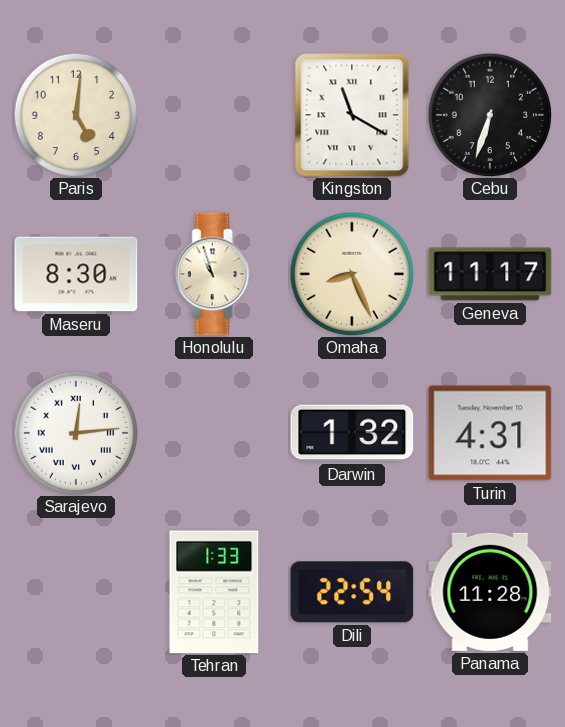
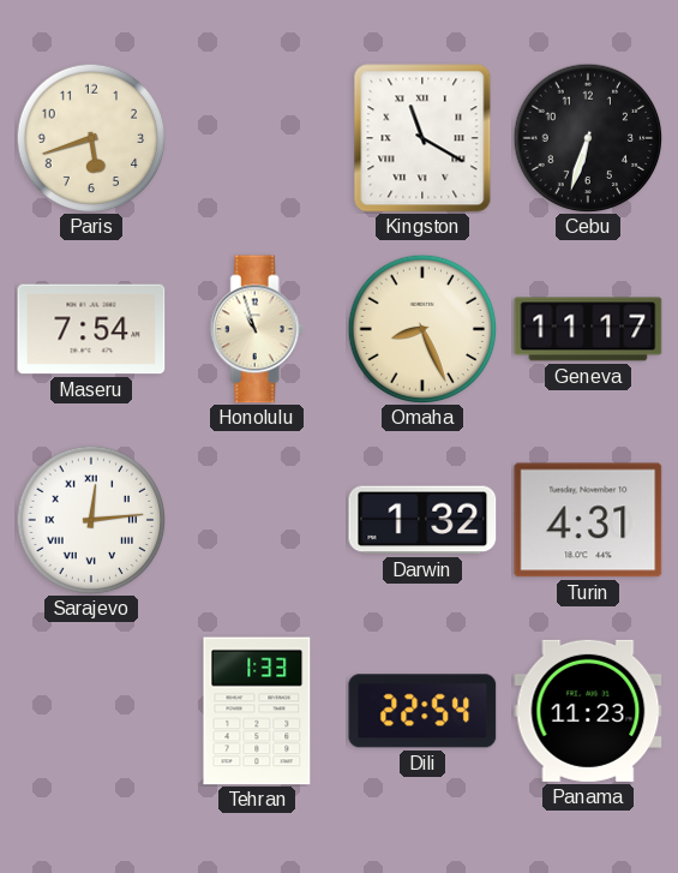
Paris: 5:01 -> 5:42 (91, 138)
Maseru: 8:30 -> 7:54 (91, 329)
Panama: 11:28 -> 11:23 (588, 711)
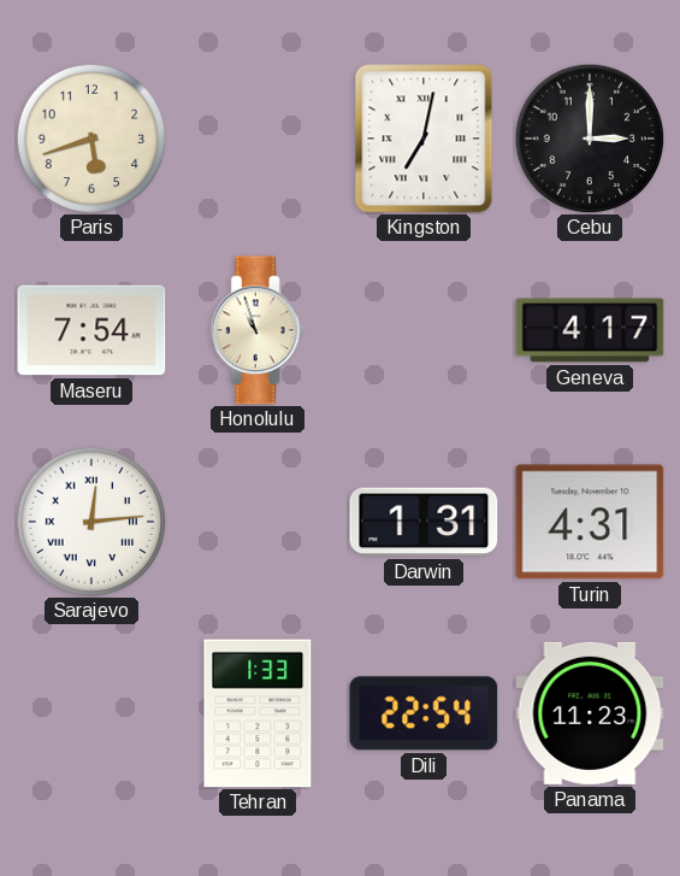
Kingston: 11:20 -> 7:02 (424, 139)
Cebu: 6:33 -> 3:00 (590, 139)
Omaha: 8:26 -> none (422, 329)
Geneva: 11:17 -> 4:17 (590, 330)
Darwin: 1:32 -> 1:31 (424, 522)
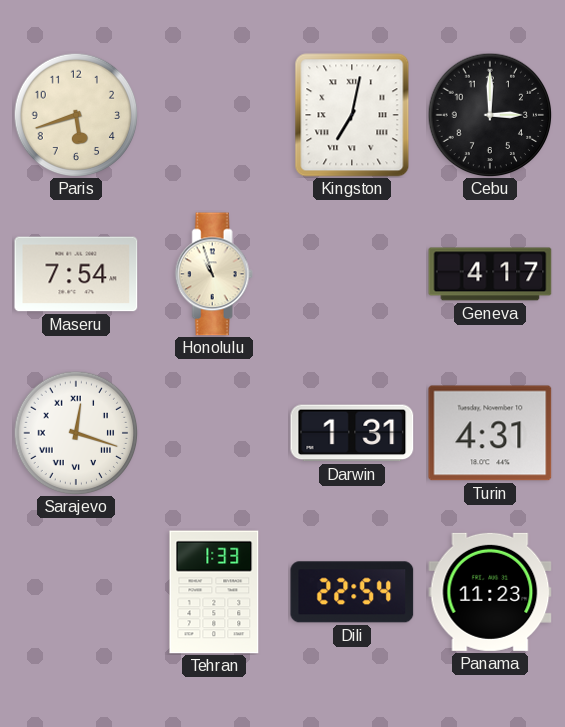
Sarajevo: 12:14 -> 12:18 (76, 433)
